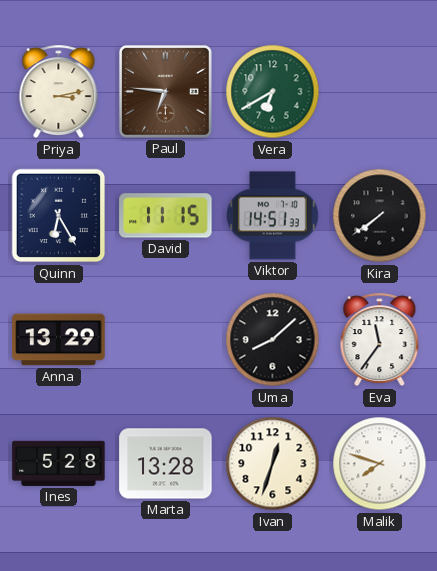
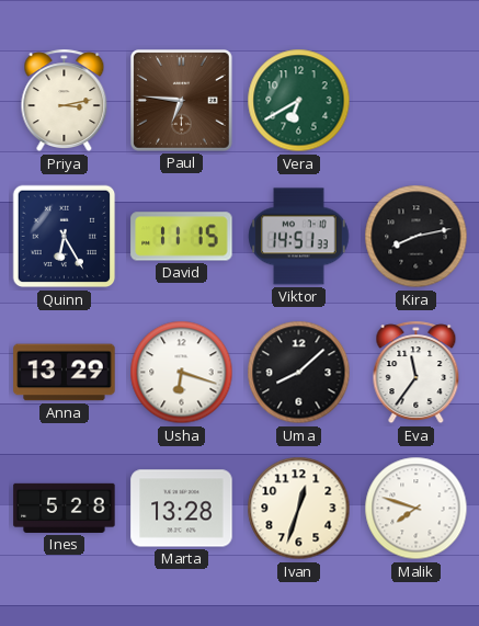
Kira: 7:39 -> 8:13 (417, 237)
Usha: none -> 6:18 (182, 373)
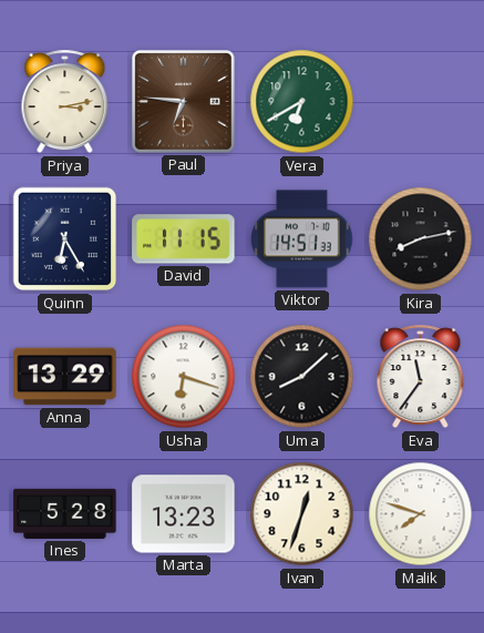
Marta: 13:28 -> 13:23 (184, 514)
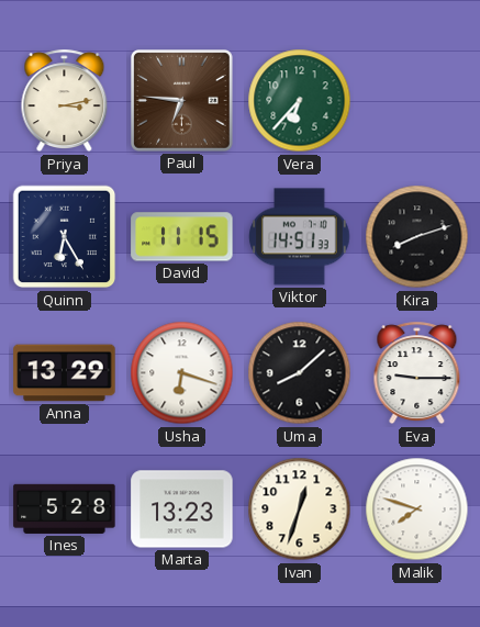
Vera: 6:40 -> 6:37 (300, 101)
Kira: 8:13 -> 8:12 (417, 237)
Eva: 11:36 -> 9:15 (417, 373)
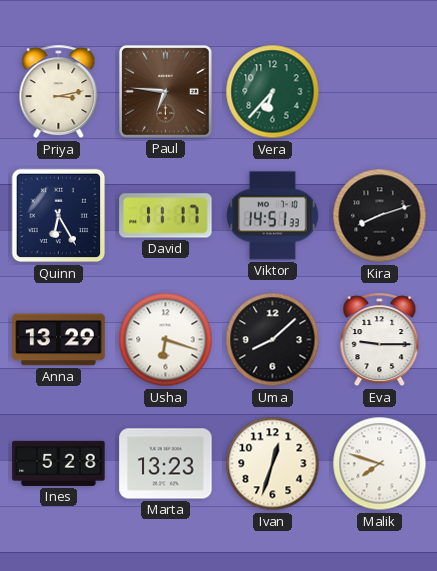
David: 11:15 -> 11:17 (166, 216)
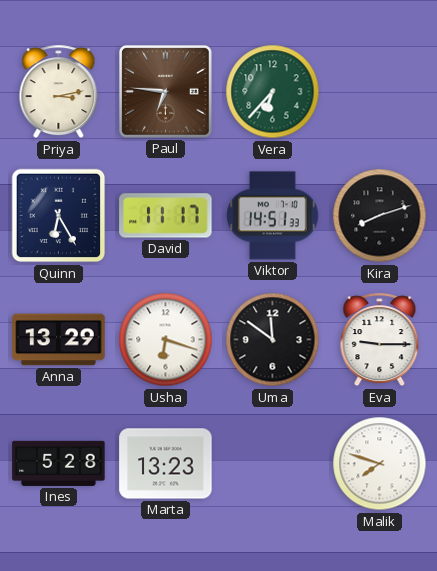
Uma: 8:08 -> 11:51 (273, 340)
Ivan: 12:33 -> none (273, 464)
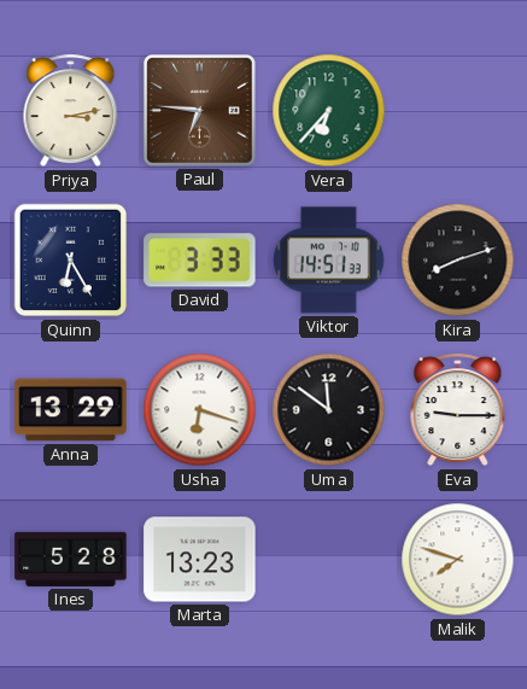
David: 11:17 -> 3:33 (200, 261)
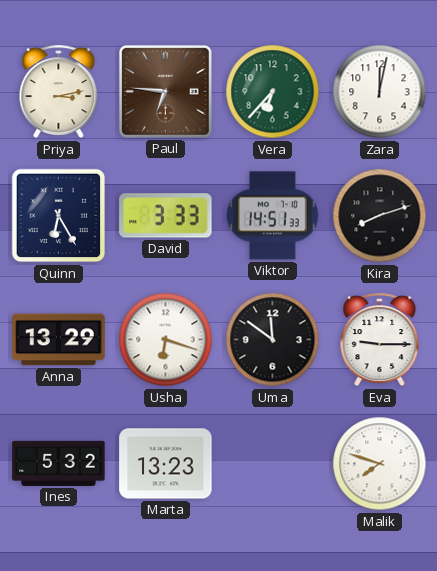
Zara: none -> 12:02 (380, 92)
Ines: 5:28 -> 5:32 (59, 463)
